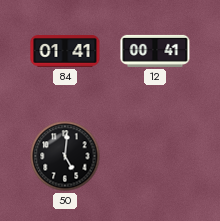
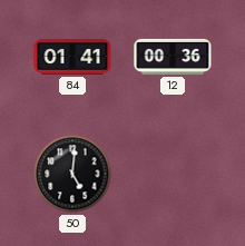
12: 00:41 -> 00:36 (173, 57)
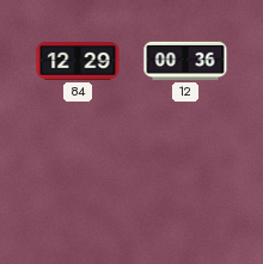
84: 01:41 -> 12:29 (78, 61)
50: 5:01 -> none (72, 174)
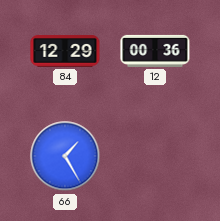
66: none -> 1:25 (65, 156)
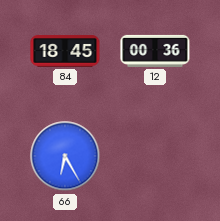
84: 12:29 -> 18:45 (65, 51)
66: 1:25 -> 6:25 (65, 156)
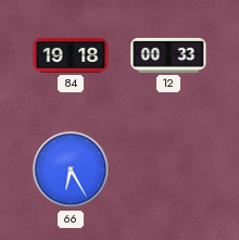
84: 18:45 -> 19:18 (71, 55)
12: 00:36 -> 00:33 (168, 55)
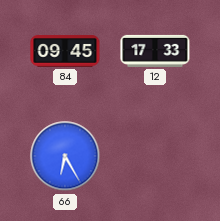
84: 19:18 -> 09:45 (65, 51)
12: 00:33 -> 17:33 (155, 51)
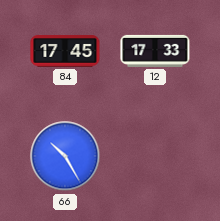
84: 09:45 -> 17:45 (65, 51)
66: 6:25 -> 10:25 (65, 156)
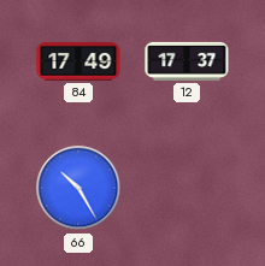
84: 17:45 -> 17:49 (78, 61)
12: 17:33 -> 17:37 (187, 61)
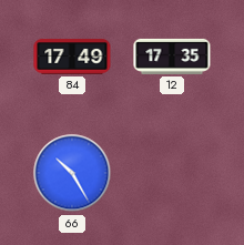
12: 17:37 -> 17:35 (172, 57)
